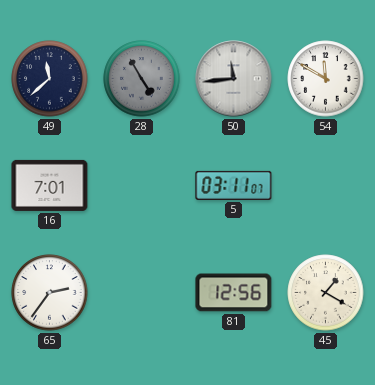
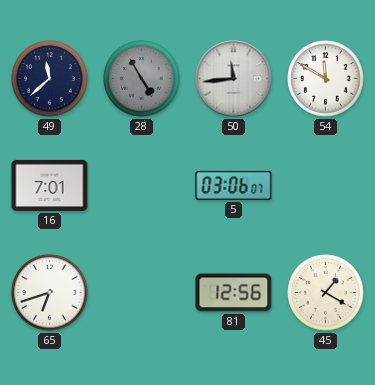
5: 03:11 -> 03:06 (234, 185)
65: 2:36 -> 6:42 (50, 293)
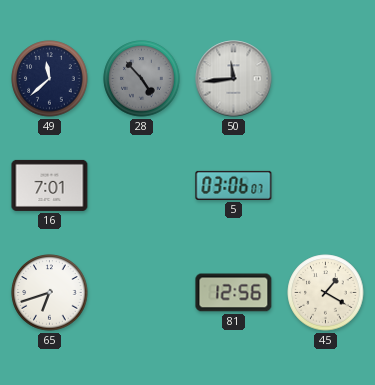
28: 4:55 -> 4:53 (142, 79)
54: 11:50 -> none (326, 79)
